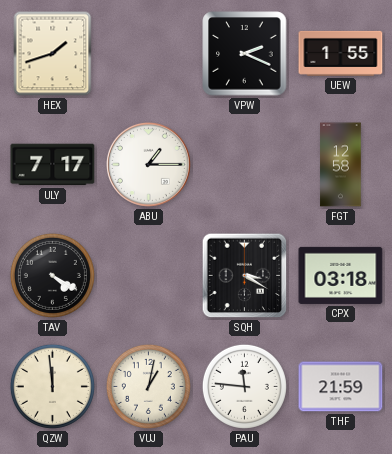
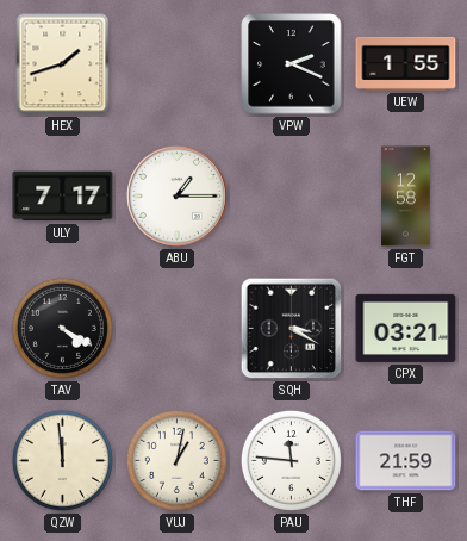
CPX: 03:18 -> 03:21 (406, 328)
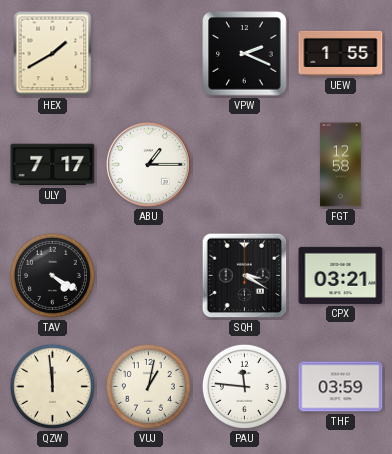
HEX: 1:42 -> 1:40 (53, 54)
THF: 21:59 -> 03:59 (341, 387)
